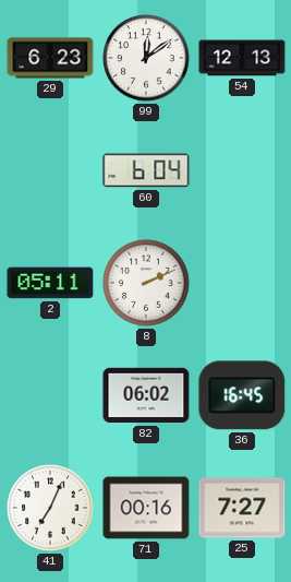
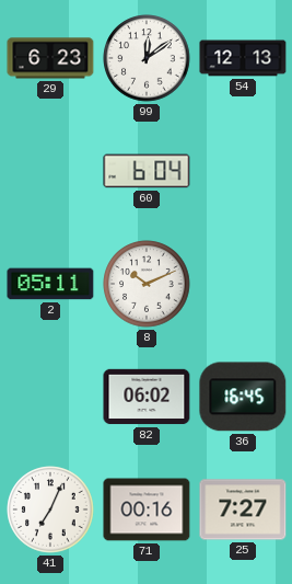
8: 2:11 -> 10:11 (147, 284)
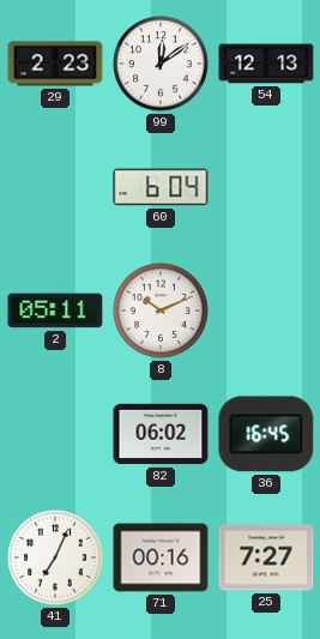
29: 6:23 -> 2:23 (55, 64)
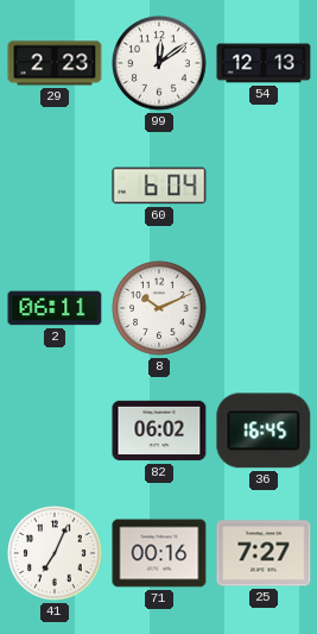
2: 05:11 -> 06:11 (55, 308)
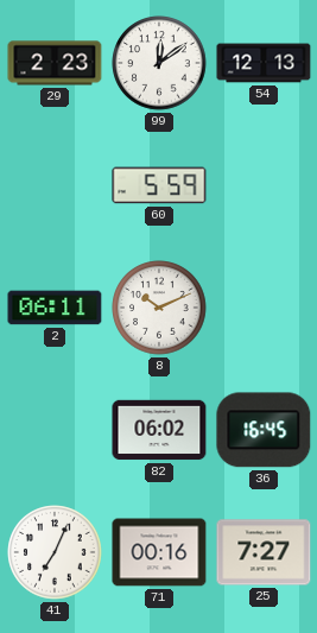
60: 6:04 -> 5:59 (159, 185)
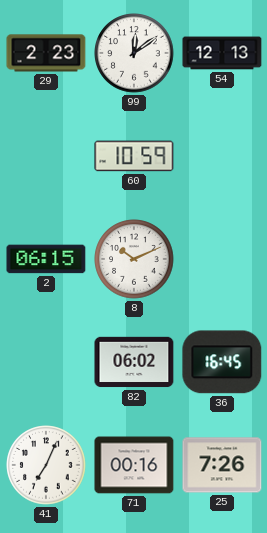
60: 5:59 -> 10:59 (134, 156)
2: 06:11 -> 06:15 (46, 259)
25: 7:27 -> 7:26 (222, 465)
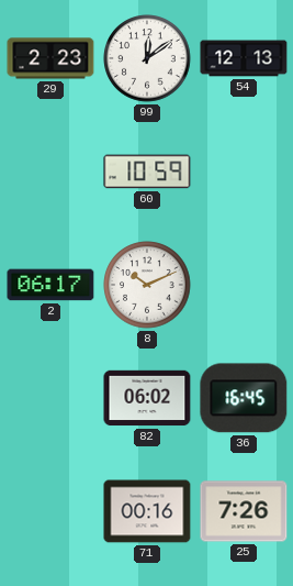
2: 06:15 -> 06:17 (50, 285)
41: 7:04 -> none (46, 465)
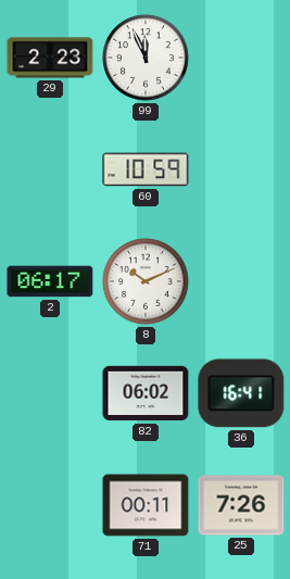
99: 12:09 -> 11:56 (146, 58)
54: 12:13 -> none (244, 58)
36: 16:45 -> 16:41 (241, 393)
71: 00:16 -> 00:11 (146, 505)
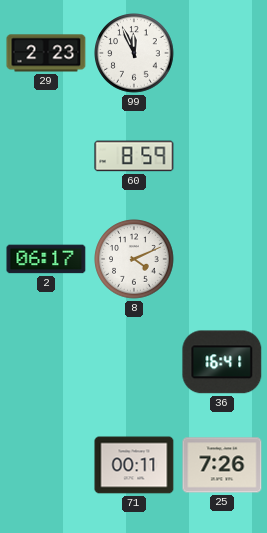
60: 10:59 -> 8:59 (134, 156)
8: 10:11 -> 4:11 (134, 259)
82: 06:02 -> none (146, 393)
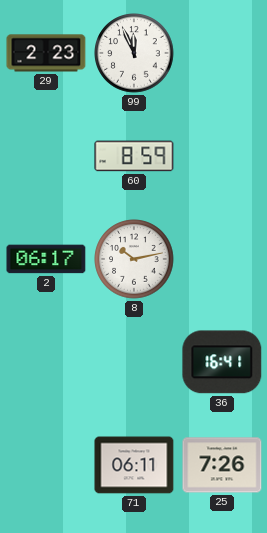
8: 4:11 -> 10:13 (134, 259)
71: 00:11 -> 06:11 (134, 465)
